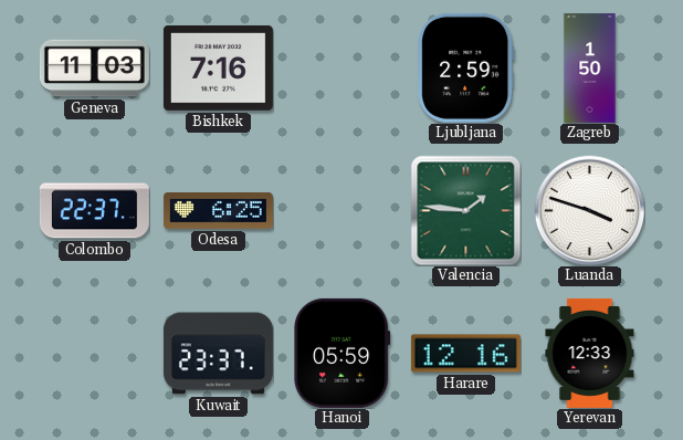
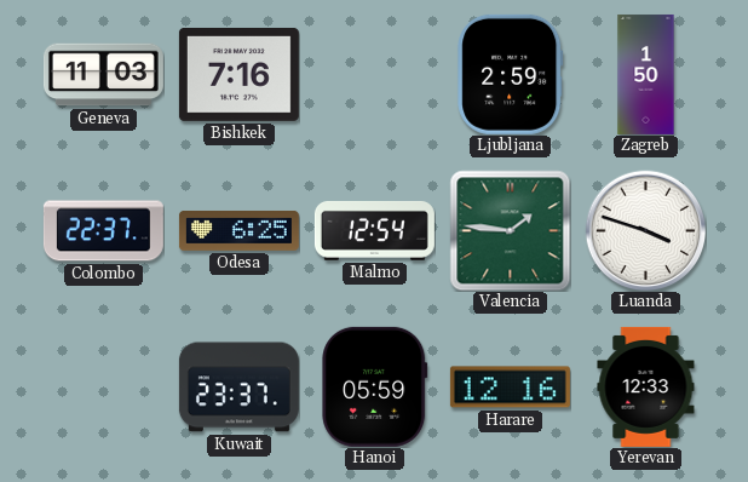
Malmo: none -> 12:54 (374, 230)
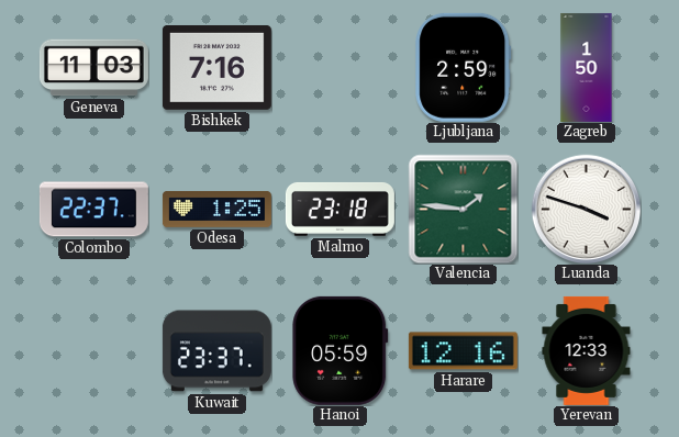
Odesa: 6:25 -> 1:25 (216, 210)
Malmo: 12:54 -> 23:18 (340, 209)
